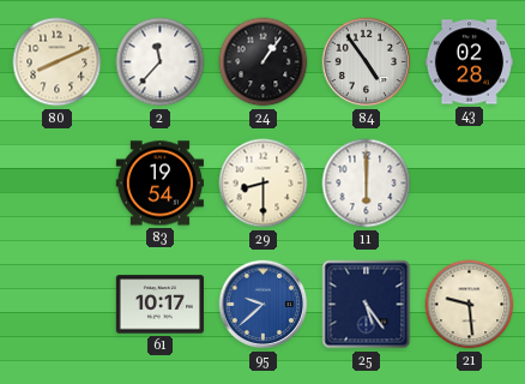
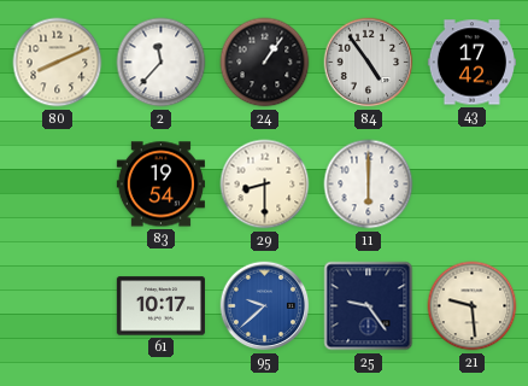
43: 02:28 -> 17:42 (471, 63)
25: 5:24 -> 9:24 (369, 306)
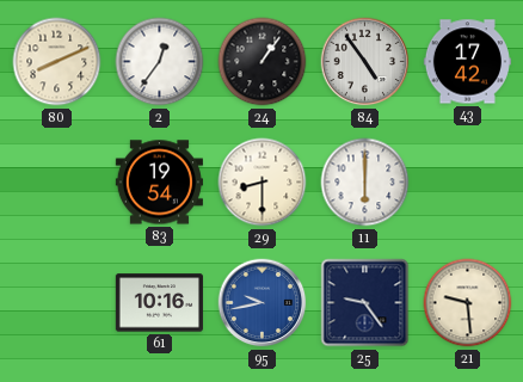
2: 11:37 -> 12:36 (160, 62)
61: 10:17 -> 10:16 (159, 303)
95: 9:38 -> 9:43 (263, 303)
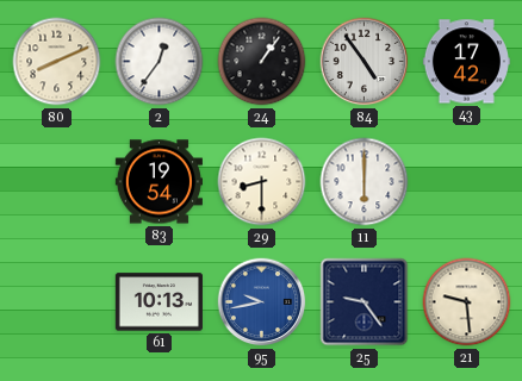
61: 10:16 -> 10:13 (159, 302)
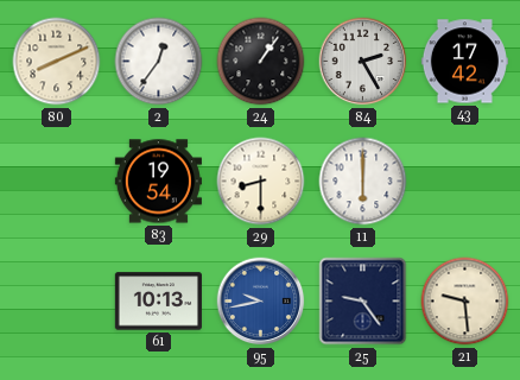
84: 4:54 -> 2:25 (363, 62)
